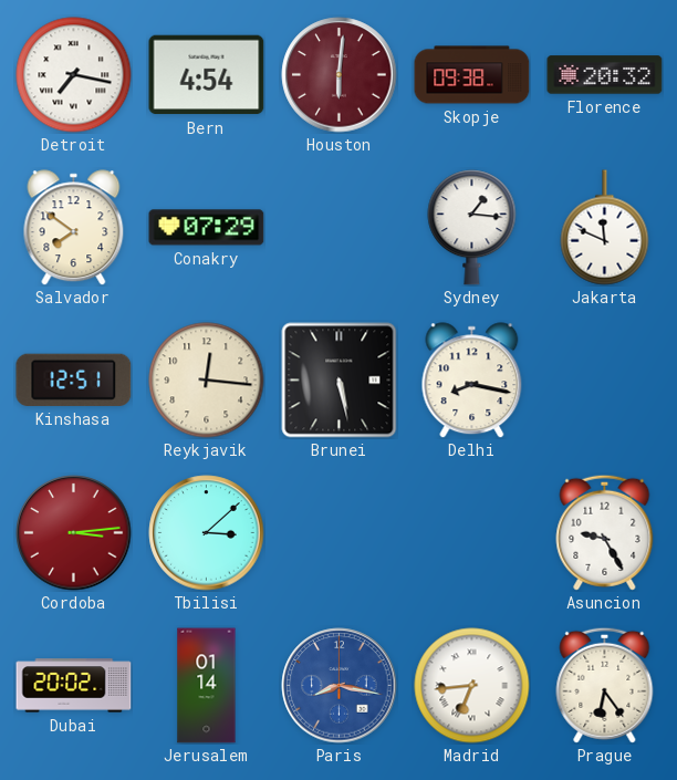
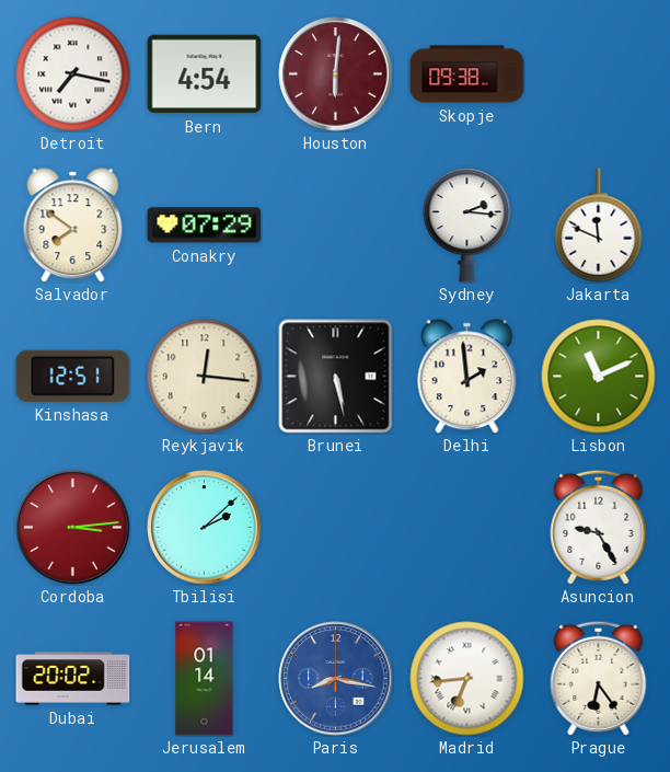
Florence: 20:32 -> none (605, 75)
Sydney: 1:16 -> 2:16 (467, 226)
Delhi: 8:17 -> 1:59 (467, 377)
Lisbon: none -> 11:11 (599, 377)
Tbilisi: 3:08 -> 2:08 (205, 528)
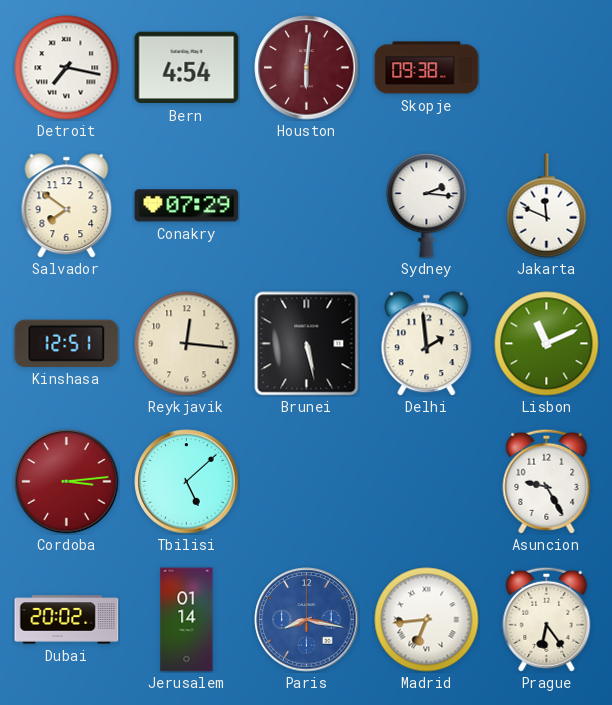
Tbilisi: 2:08 -> 5:08 (187, 482)
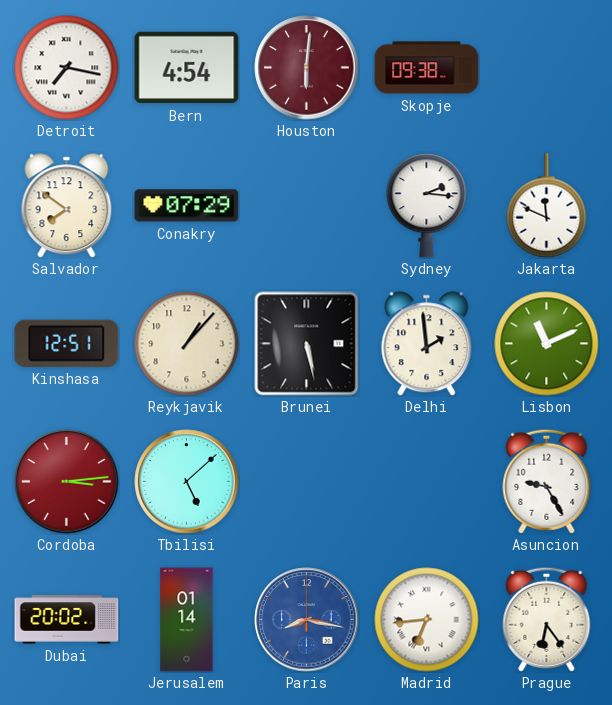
Reykjavik: 12:16 -> 1:07 (187, 344)
